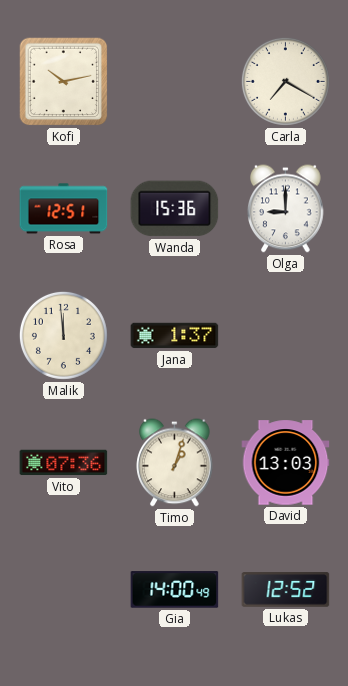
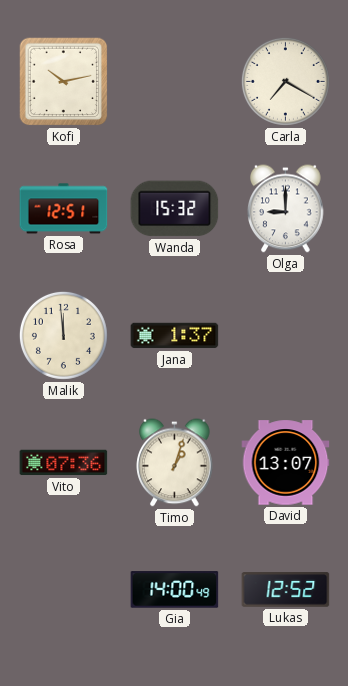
Wanda: 15:36 -> 15:32 (175, 209)
David: 13:03 -> 13:07 (286, 463)
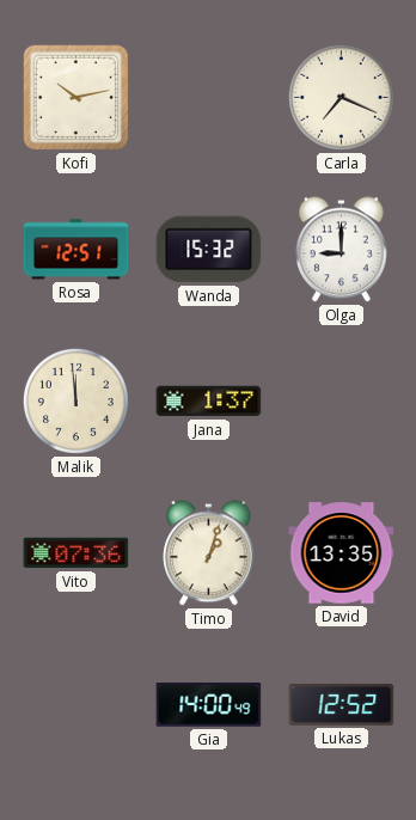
Carla: 7:20 -> 7:19 (341, 97)
David: 13:07 -> 13:35 (342, 553)
